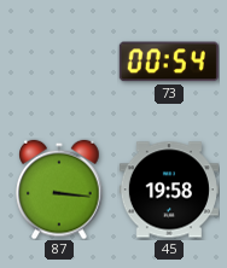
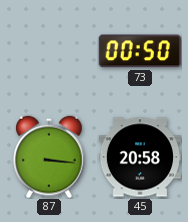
73: 00:54 -> 00:50 (140, 51)
45: 19:58 -> 20:58 (140, 157)
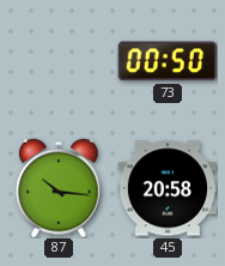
87: 3:16 -> 10:16 (59, 188)
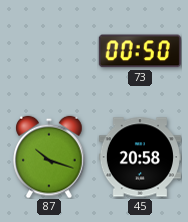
87: 10:16 -> 10:18 (49, 157)
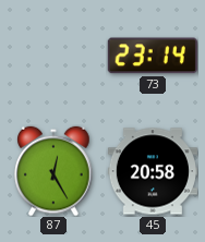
73: 00:50 -> 23:14 (153, 56)
87: 10:18 -> 12:25 (53, 171)
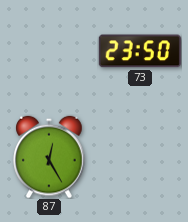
73: 23:14 -> 23:50 (140, 51)
45: 20:58 -> none (153, 171)
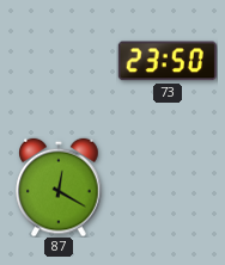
87: 12:25 -> 12:20 (59, 187)
